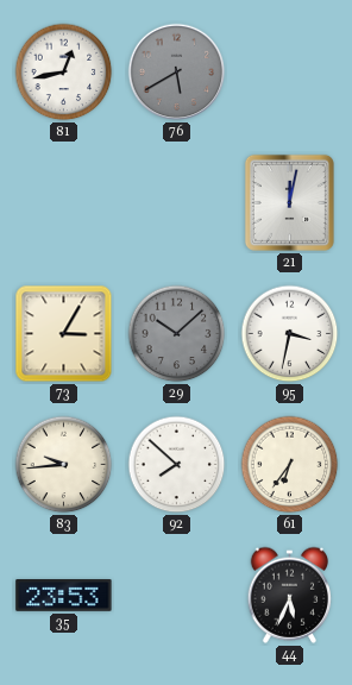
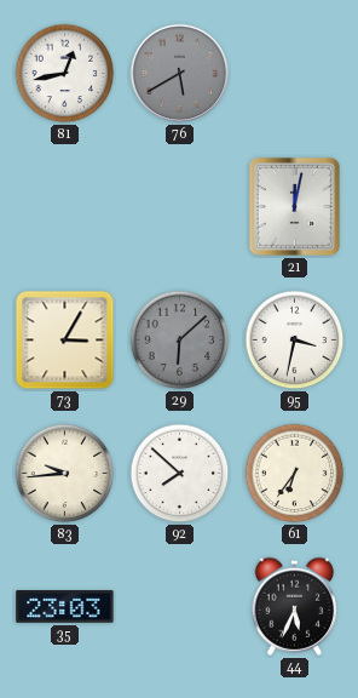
29: 10:08 -> 6:08 (180, 341)
35: 23:53 -> 23:03 (65, 607)
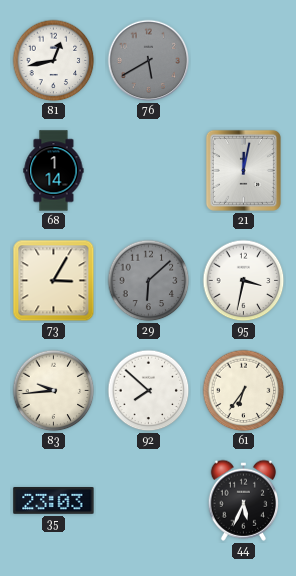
68: none -> 1:14 (54, 171)
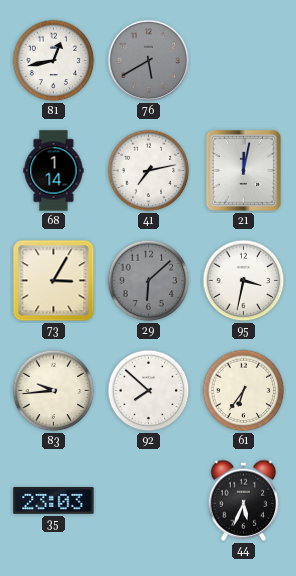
41: none -> 7:13 (149, 171)
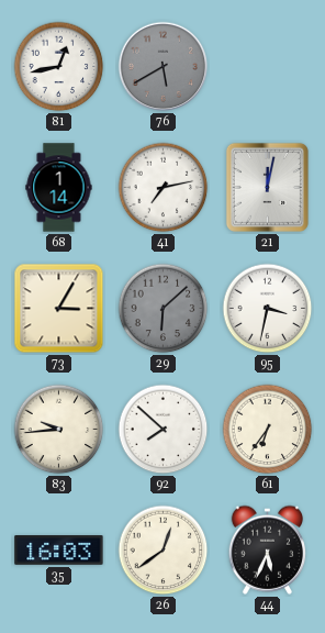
35: 23:03 -> 16:03 (59, 551)
26: none -> 12:39 (164, 551)
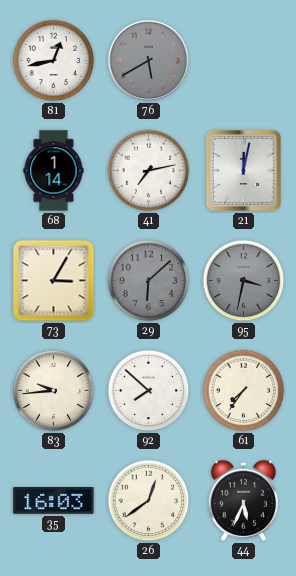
95 dial: white -> grey (244, 281)
61: 6:36 -> 7:36 (244, 391)
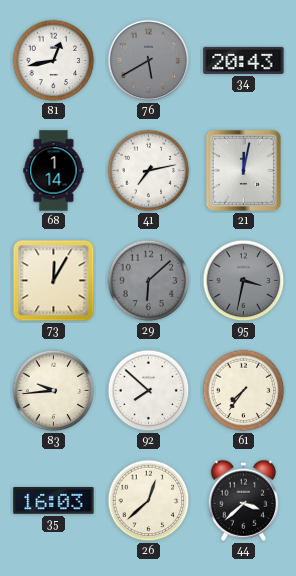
34: none -> 20:43 (244, 60)
73: 3:05 -> 12:05 (54, 281)
26: 12:39 -> 12:38 (149, 501)
44: 5:34 -> 3:38 (244, 500)
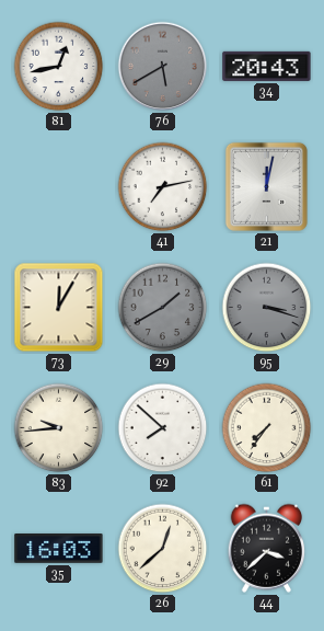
68: 1:14 -> none (54, 171)
29: 6:08 -> 1:40 (163, 308)
95: 3:32 -> 3:18 (267, 308)
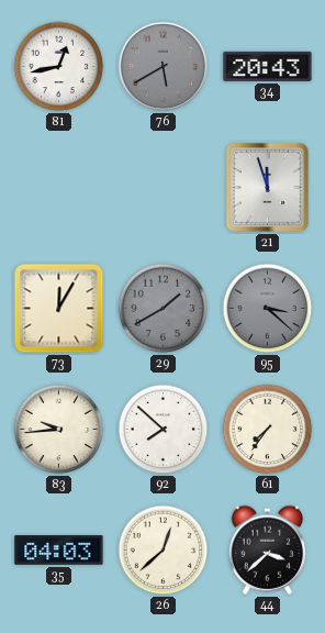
41: 7:13 -> none (163, 187)
21: 12:02 -> 11:57 (267, 187)
95: 3:18 -> 3:22 (268, 309)
35: 16:03 -> 04:03 (59, 551)
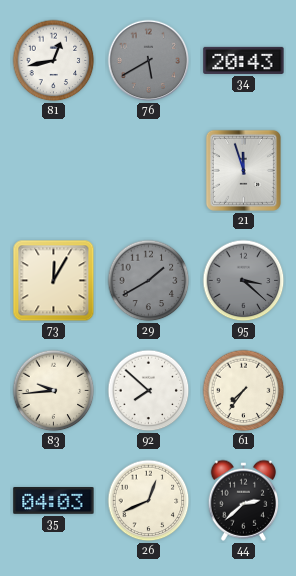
26: 12:38 -> 12:41 (149, 501)
44: 3:38 -> 2:38 (244, 500)
